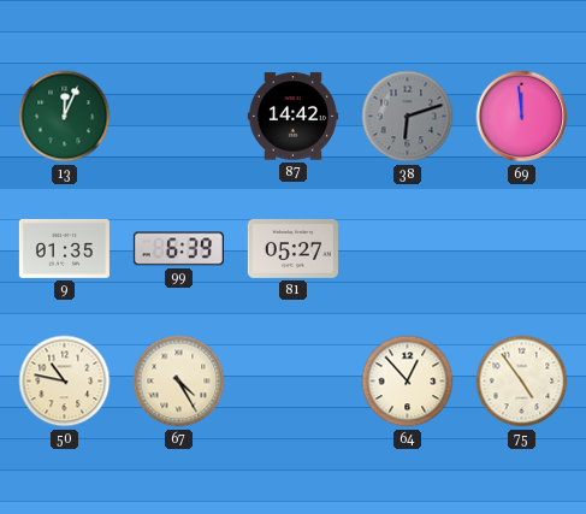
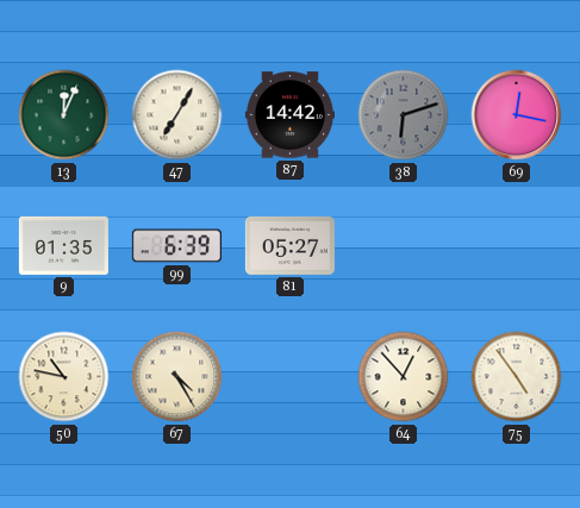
47: none -> 7:05 (177, 115)
69: 11:59 -> 12:17 (517, 115)
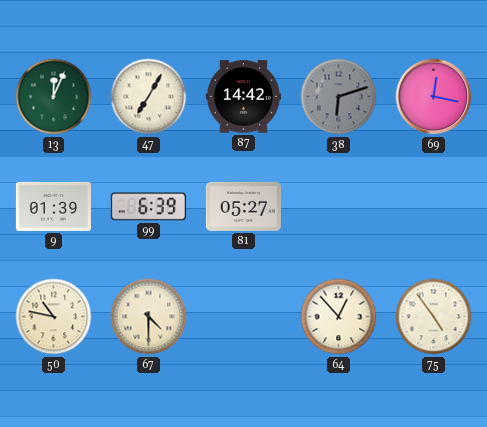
9: 01:35 -> 01:39 (53, 206)
67: 4:25 -> 4:30 (149, 317)
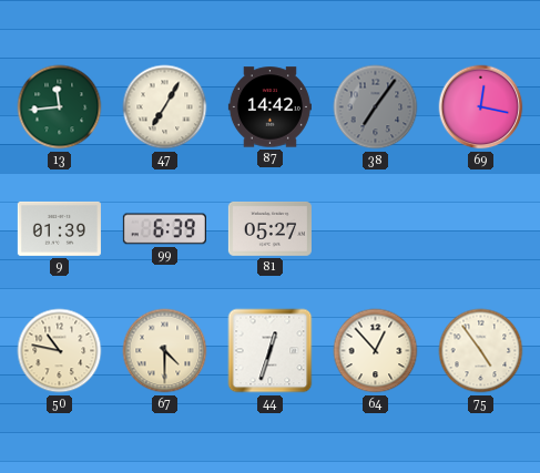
13: 12:04 -> 11:44 (60, 107)
38: 6:12 -> 7:06 (376, 107)
44: none -> 12:33 (271, 351)
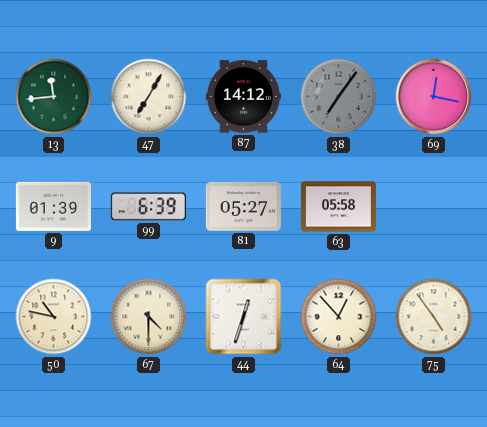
87: 14:42 -> 14:12 (243, 97)
63: none -> 05:58 (338, 207)
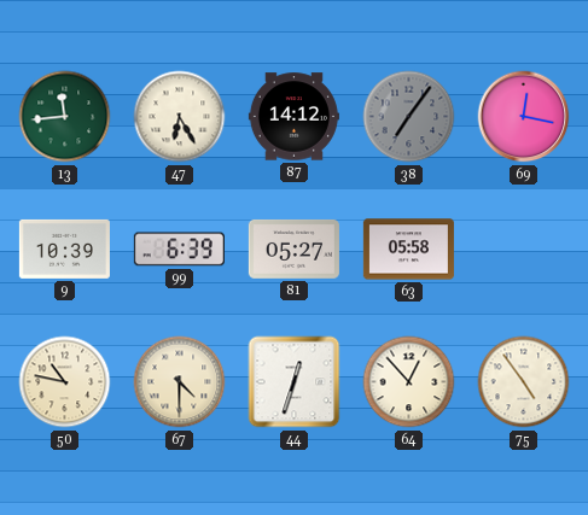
47: 7:05 -> 6:25 (180, 117)
9: 01:39 -> 10:39 (64, 248)
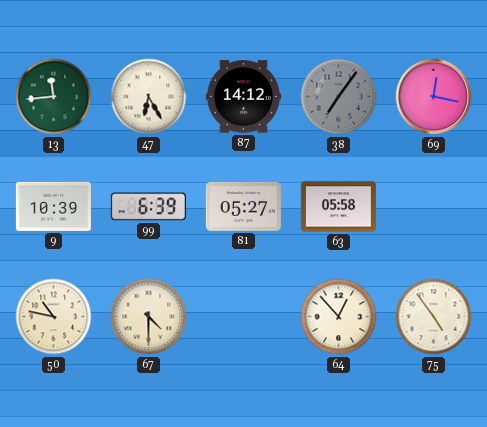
44: 12:33 -> none (295, 382)
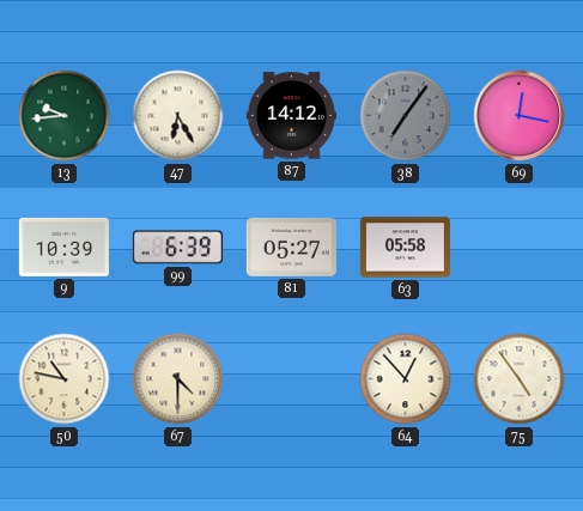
13: 11:44 -> 9:44 (65, 116)
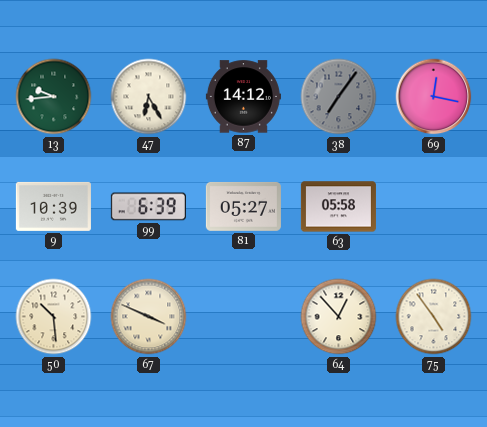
50: 10:47 -> 10:29 (54, 317)
67: 4:30 -> 3:49 (149, 317)
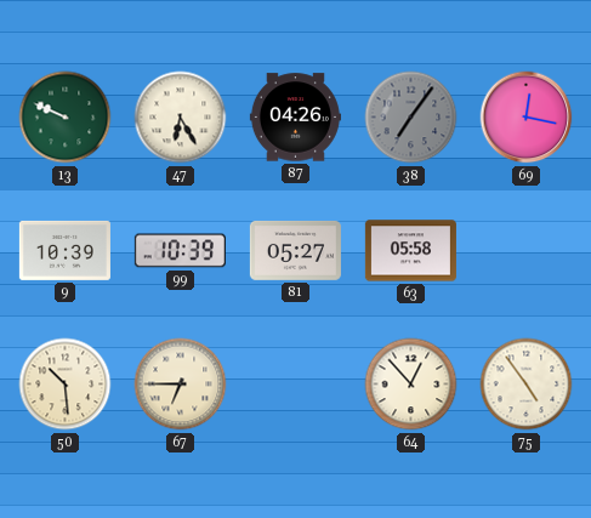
13: 9:44 -> 9:49 (66, 118)
87: 14:12 -> 04:26 (295, 118)
99: 6:39 -> 10:39 (180, 251)
67: 3:49 -> 6:45 (181, 385)
